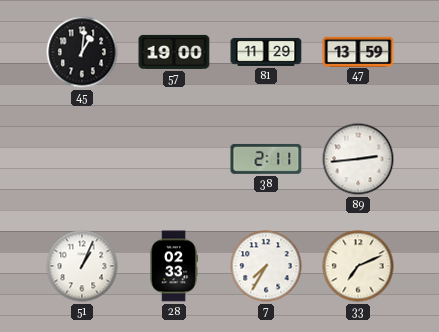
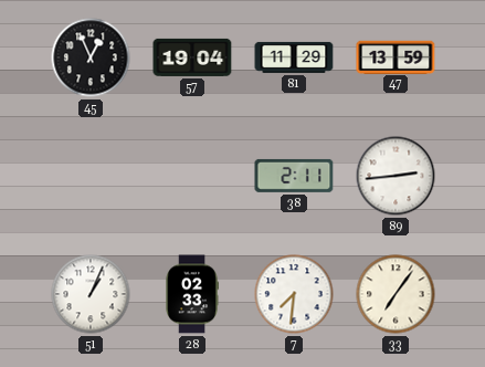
45: 1:01 -> 12:56 (91, 57)
57: 19:00 -> 19:04 (192, 57)
7: 7:35 -> 7:31 (294, 294)
33: 7:11 -> 7:06 (396, 294)
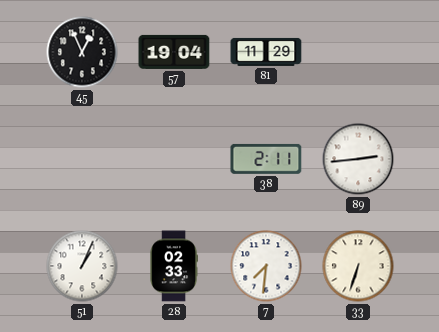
47: 13:59 -> none (396, 56)
33: 7:06 -> 6:33 (358, 266)
